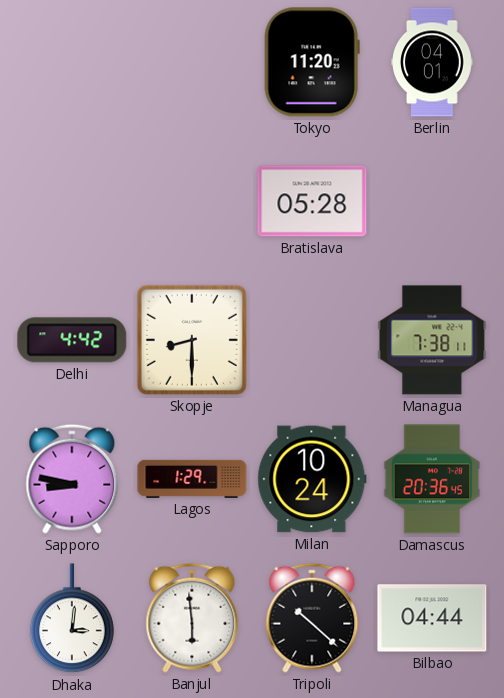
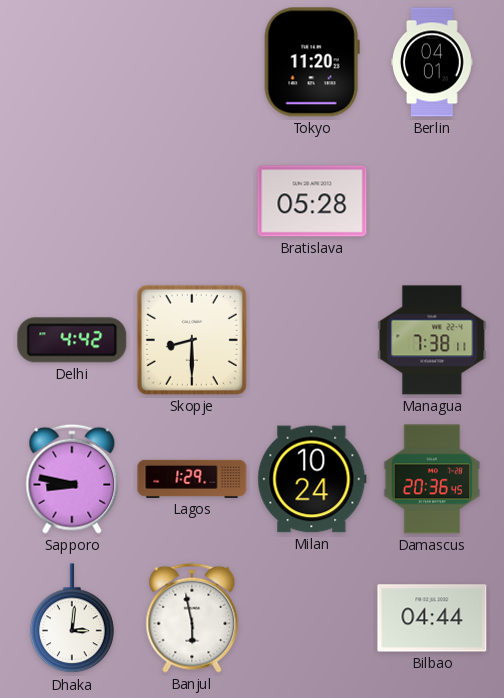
Banjul: 5:59 -> 5:58 (192, 618)
Tripoli: 10:22 -> none (312, 618)
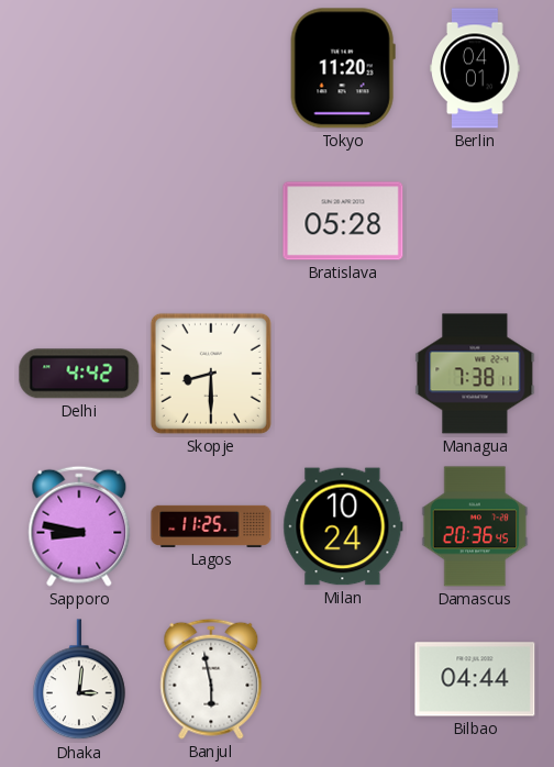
Lagos: 1:29 -> 11:25 (211, 526)
